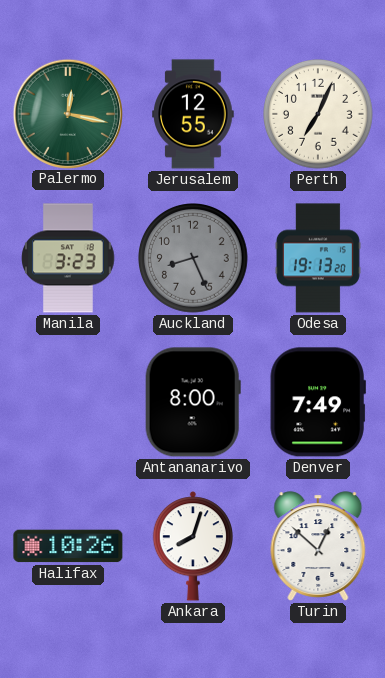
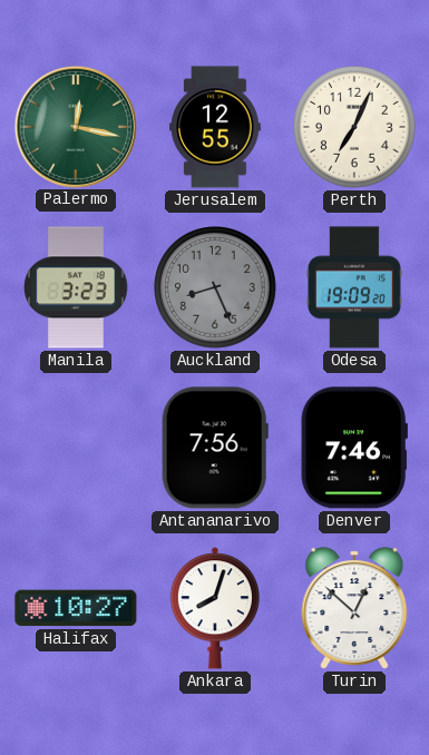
Odesa: 19:13 -> 19:09 (354, 287)
Antananarivo: 8:00 -> 7:56 (215, 448)
Denver: 7:49 -> 7:46 (354, 448)
Halifax: 10:26 -> 10:27 (76, 608)
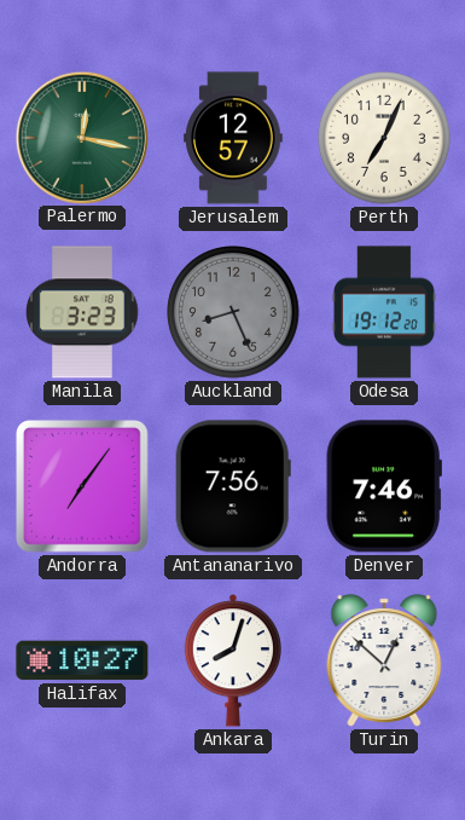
Jerusalem: 12:55 -> 12:57 (233, 138)
Odesa: 19:09 -> 19:12 (384, 312)
Andorra: none -> 7:06 (83, 487)
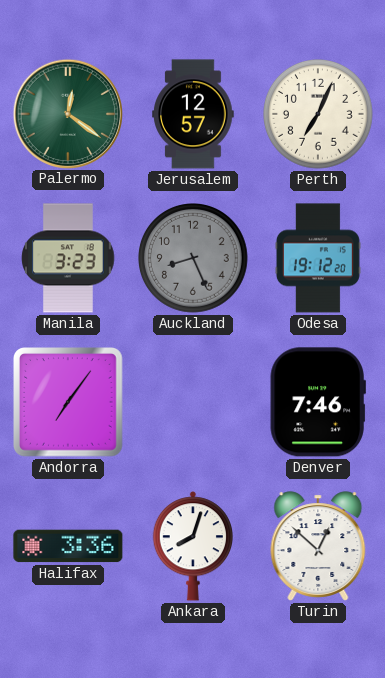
Palermo: 12:17 -> 12:21 (67, 113)
Antananarivo: 7:56 -> none (233, 486)
Halifax: 10:27 -> 3:36 (68, 546)
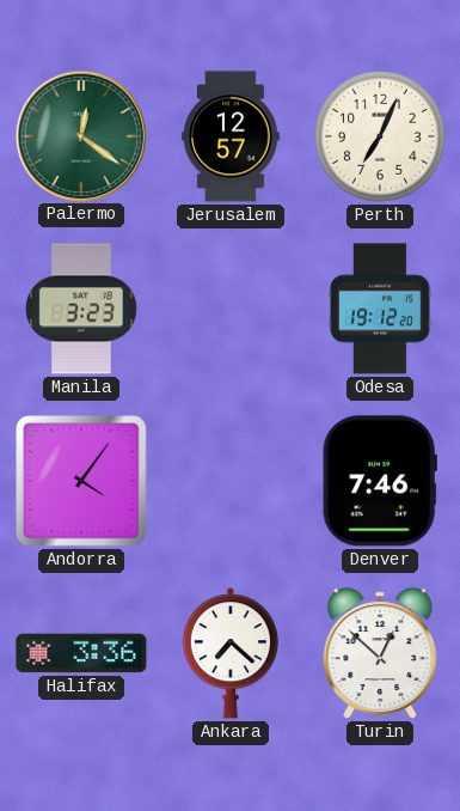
Auckland: 8:26 -> none (194, 259)
Andorra: 7:06 -> 4:06 (82, 482)
Ankara: 8:03 -> 7:22 (229, 653)
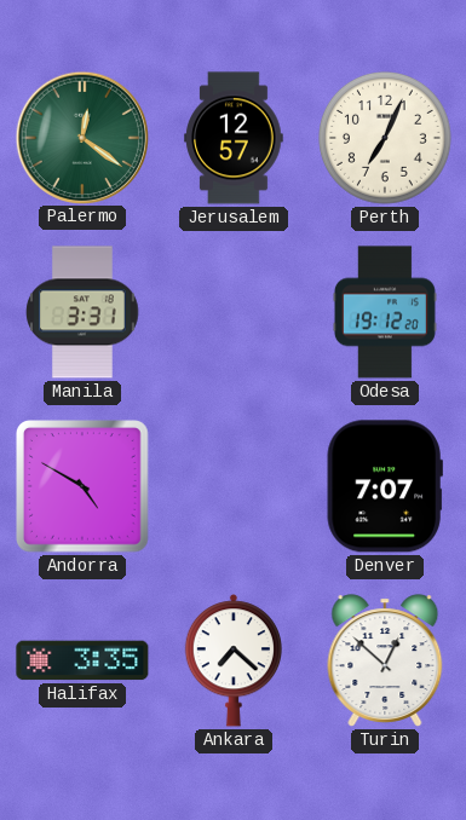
Manila: 3:23 -> 3:31 (82, 312)
Andorra: 4:06 -> 4:50 (84, 487)
Denver: 7:46 -> 7:07 (385, 486)
Halifax: 3:36 -> 3:35 (82, 660)
